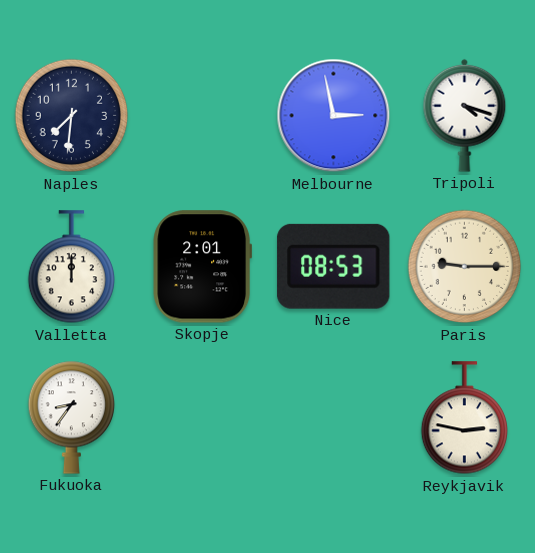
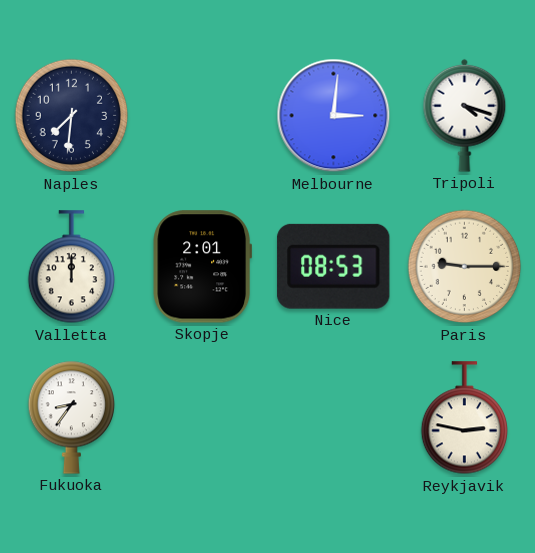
Melbourne: 2:58 -> 3:01 (334, 116)
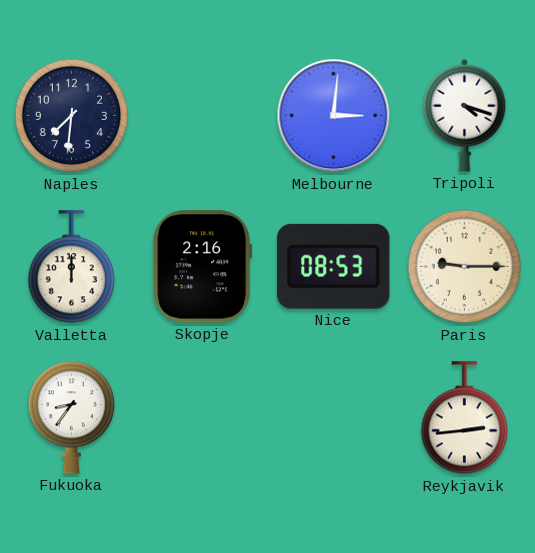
Skopje: 2:01 -> 2:16 (202, 267)
Reykjavik: 2:47 -> 2:44 (464, 418)
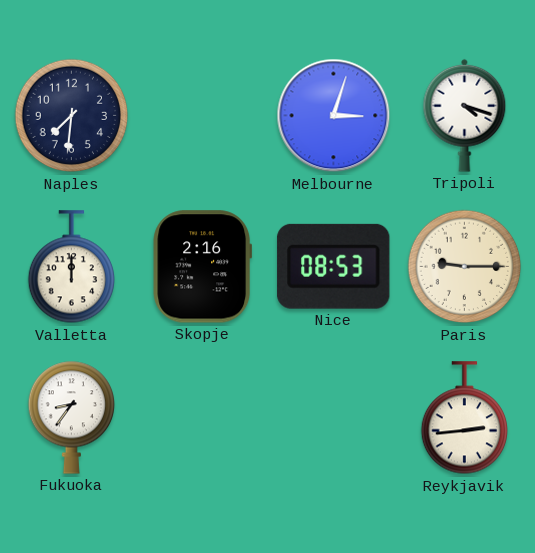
Melbourne: 3:01 -> 3:03 (334, 116)
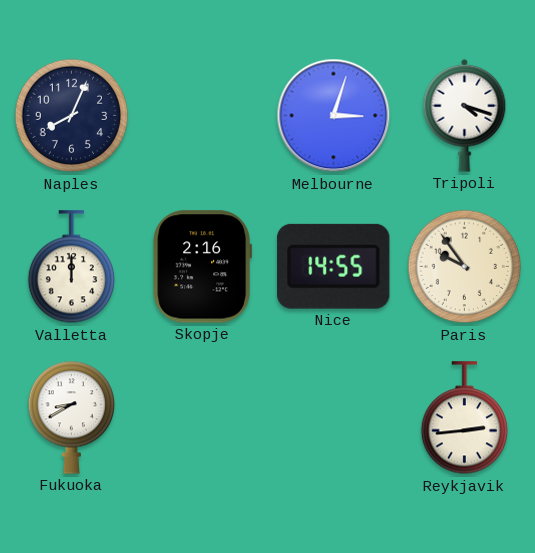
Naples: 7:31 -> 8:04 (72, 116)
Nice: 08:53 -> 14:55 (334, 266)
Paris: 9:15 -> 9:54 (465, 267)
Fukuoka: 8:36 -> 8:40 (71, 417)
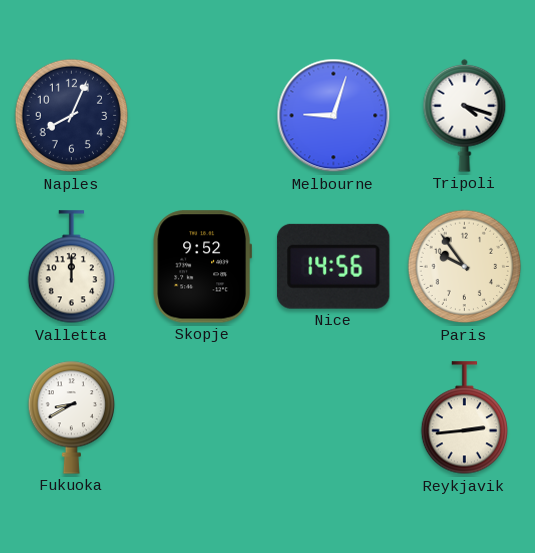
Melbourne: 3:03 -> 9:03 (334, 116)
Skopje: 2:16 -> 9:52 (202, 267)
Nice: 14:55 -> 14:56 (334, 266)
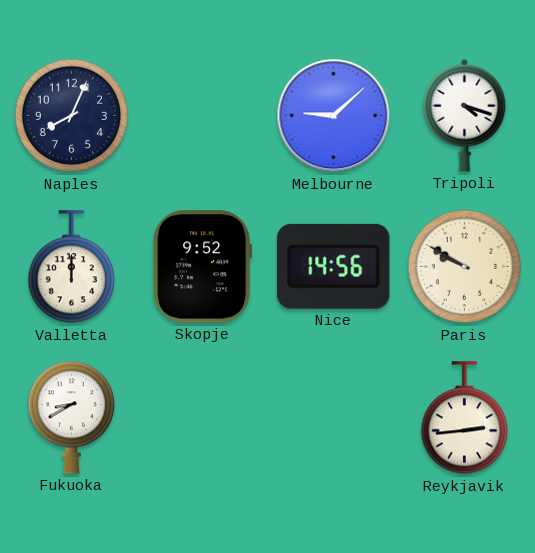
Melbourne: 9:03 -> 9:08 (334, 116)
Paris: 9:54 -> 9:50 (465, 267)
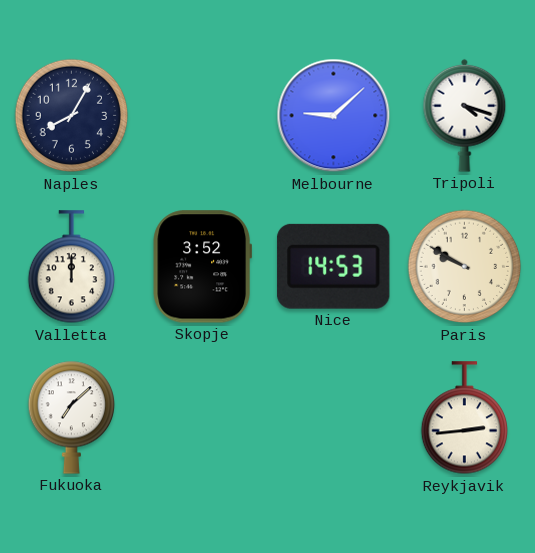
Naples: 8:04 -> 8:05 (72, 116)
Skopje: 9:52 -> 3:52 (202, 267)
Nice: 14:56 -> 14:53 (334, 266)
Fukuoka: 8:40 -> 7:08 (71, 417)
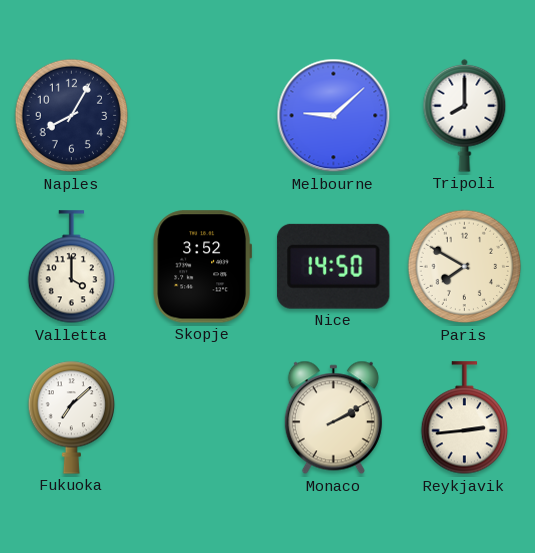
Tripoli: 4:18 -> 8:00 (465, 115)
Valletta: 12:00 -> 4:00 (71, 267)
Nice: 14:53 -> 14:50 (334, 266)
Paris: 9:50 -> 7:50 (465, 267)
Monaco: none -> 2:10 (333, 418)
